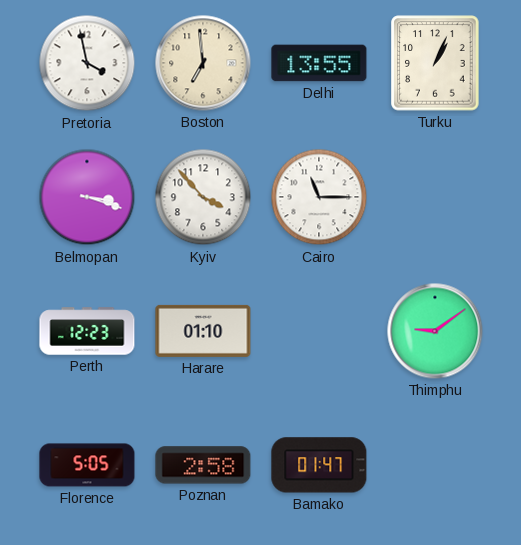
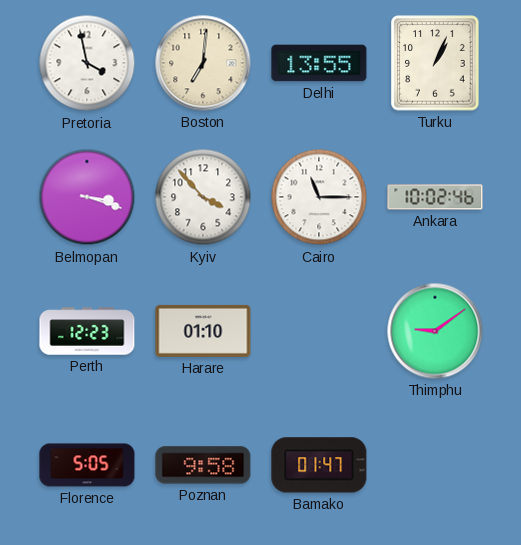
Boston: 6:59 -> 7:01 (203, 63)
Ankara: none -> 10:02 (435, 197)
Poznan: 2:58 -> 9:58 (203, 465)
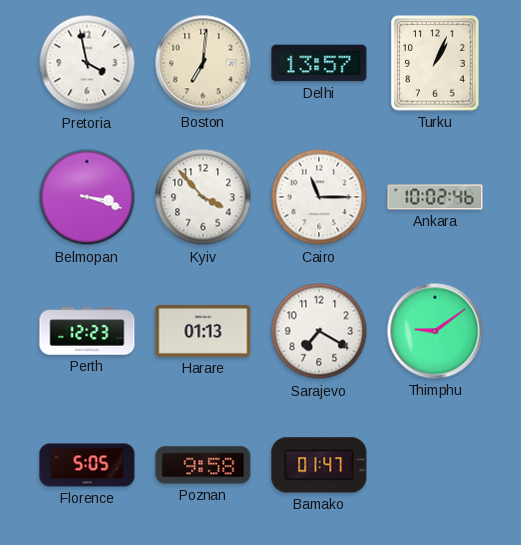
Delhi: 13:55 -> 13:57 (319, 63)
Harare: 01:10 -> 01:13 (203, 331)
Sarajevo: none -> 7:20 (319, 331)
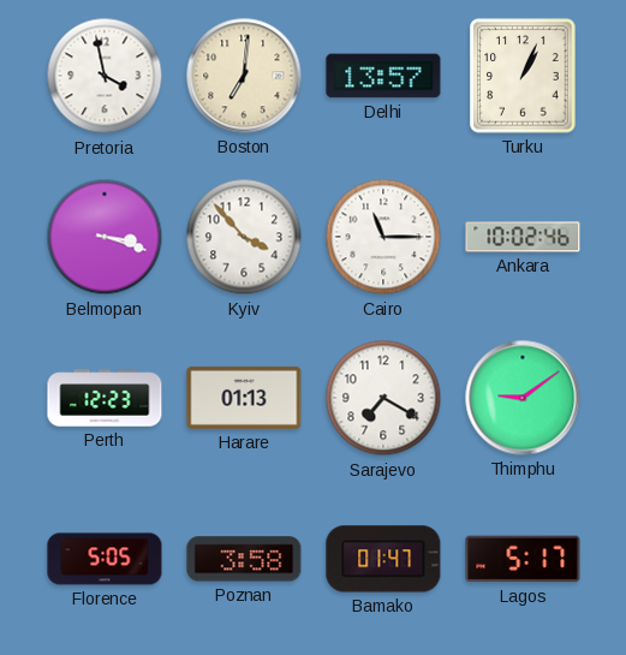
Poznan: 9:58 -> 3:58 (244, 559)
Lagos: none -> 5:17 (523, 559)
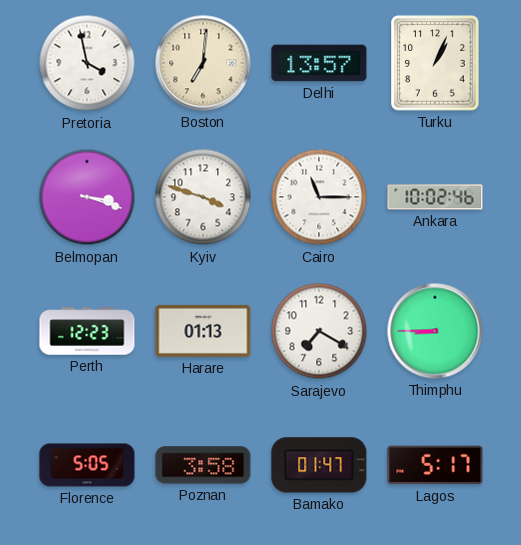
Kyiv: 3:53 -> 3:48 (203, 197)
Thimphu: 9:09 -> 8:45 (435, 331)
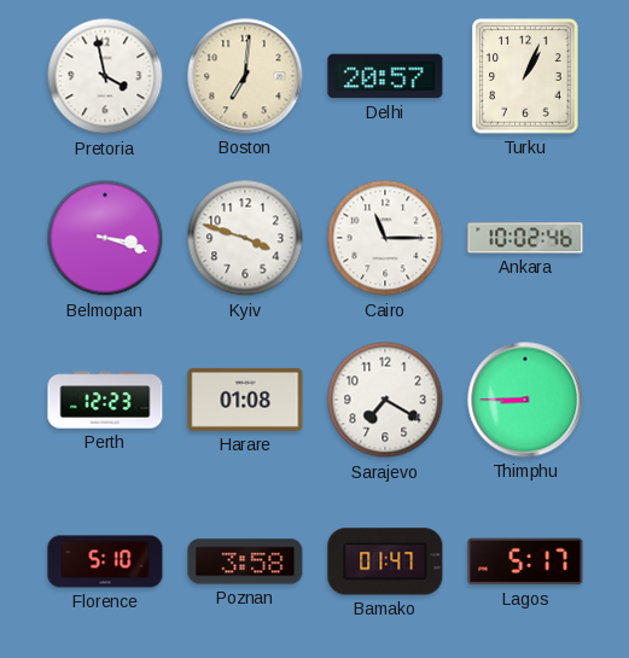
Delhi: 13:57 -> 20:57 (385, 76)
Harare: 01:13 -> 01:08 (245, 400)
Florence: 5:05 -> 5:10 (105, 561)
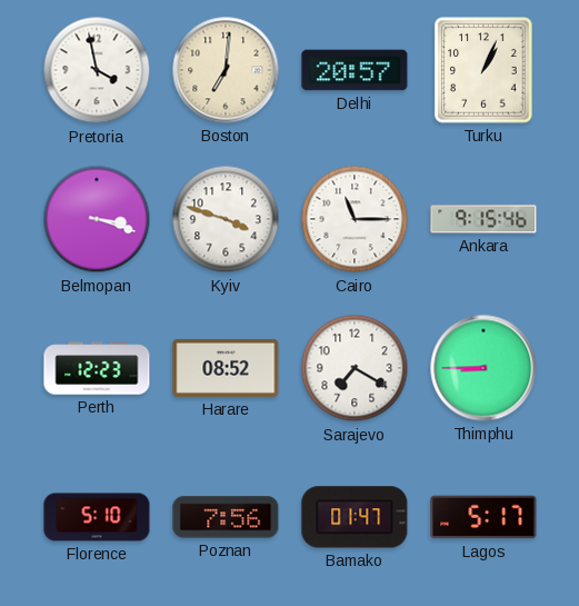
Ankara: 10:02 -> 9:15 (483, 219)
Harare: 01:08 -> 08:52 (226, 368)
Poznan: 3:58 -> 7:56 (226, 517)
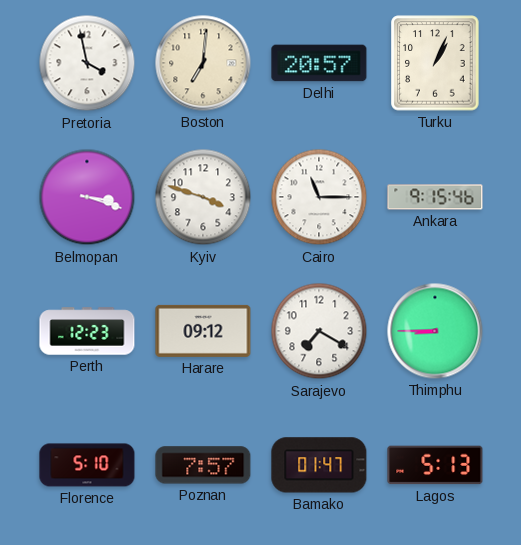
Harare: 08:52 -> 09:12 (203, 331)
Poznan: 7:56 -> 7:57 (203, 465)
Lagos: 5:17 -> 5:13 (435, 465)
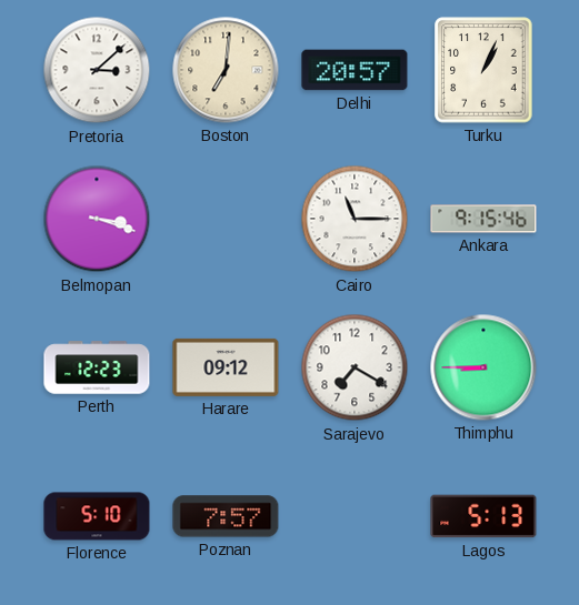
Pretoria: 3:58 -> 3:08 (97, 70)
Kyiv: 3:48 -> none (203, 197)
Bamako: 01:47 -> none (319, 465)
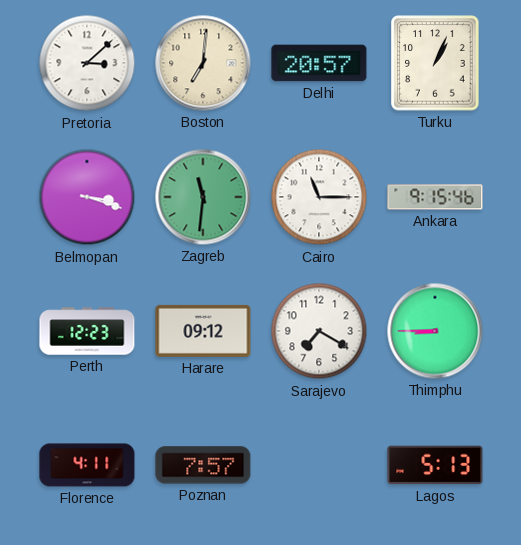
Zagreb: none -> 11:31 (203, 197)
Florence: 5:10 -> 4:11 (87, 465)
